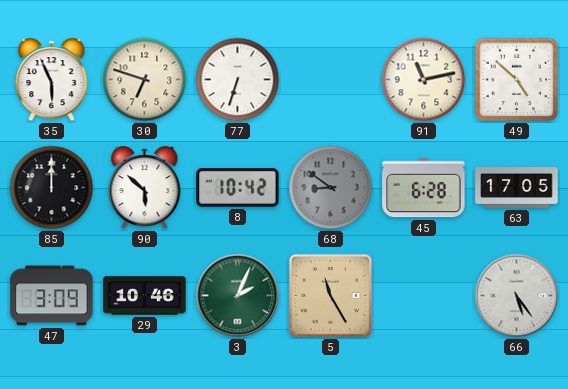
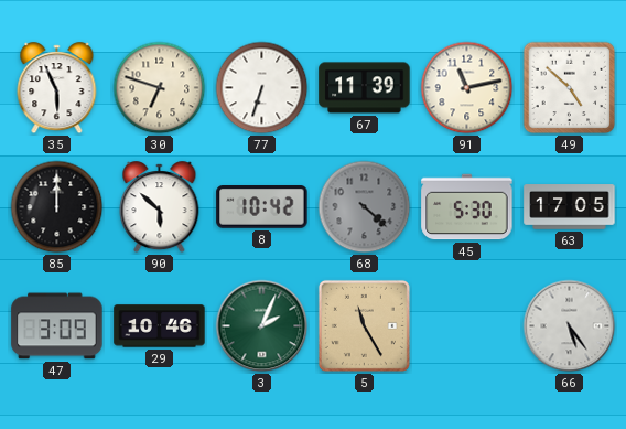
67: none -> 11:39 (365, 88)
68: 8:51 -> 4:22 (365, 207)
45: 6:28 -> 5:30 (467, 207)
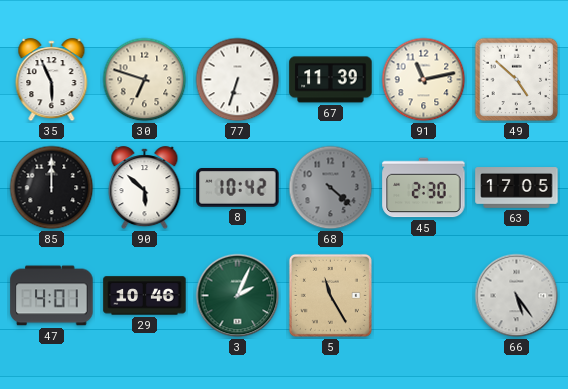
45: 5:30 -> 2:30 (424, 188)
47: 3:09 -> 4:01 (52, 296)
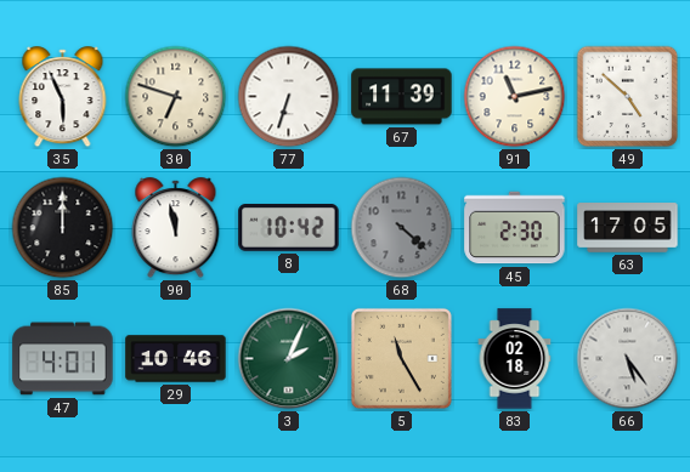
90: 5:52 -> 11:58 (176, 228)
83: none -> 02:18 (515, 359)
